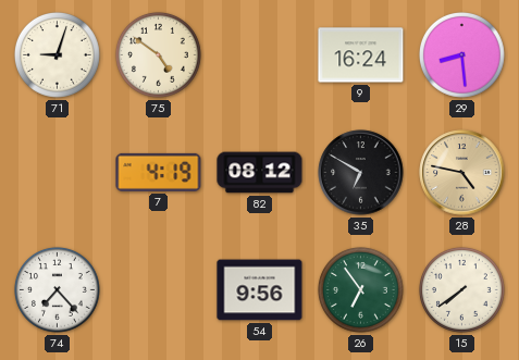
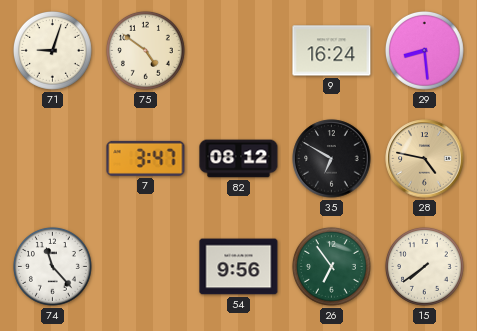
7: 4:19 -> 3:47 (146, 158)
74: 7:23 -> 11:23 (52, 266)
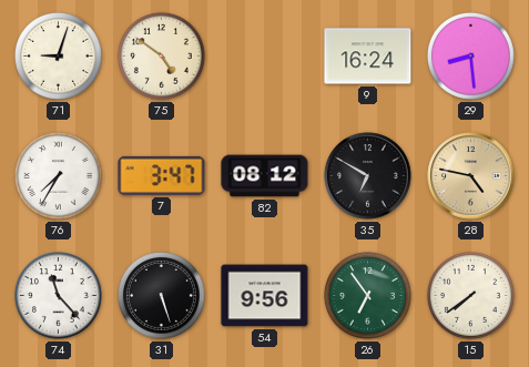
76: none -> 7:35 (58, 175)
31: none -> 5:27 (161, 295)
